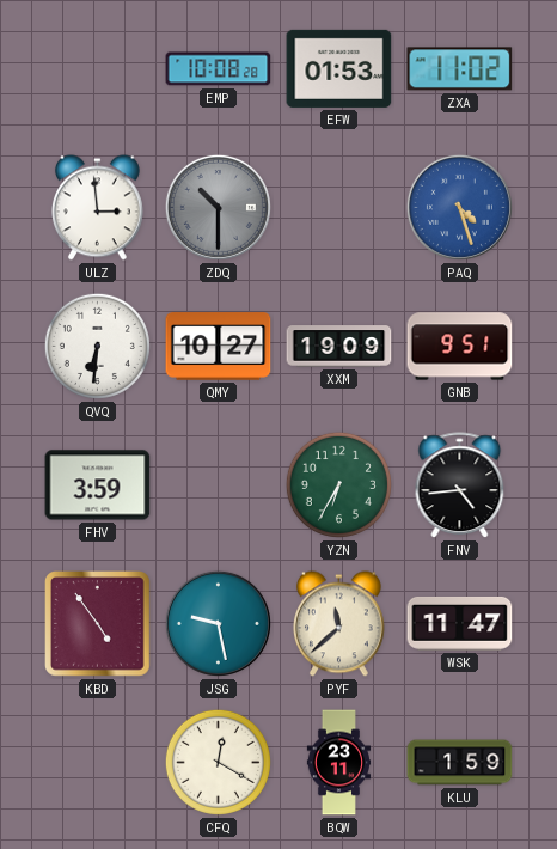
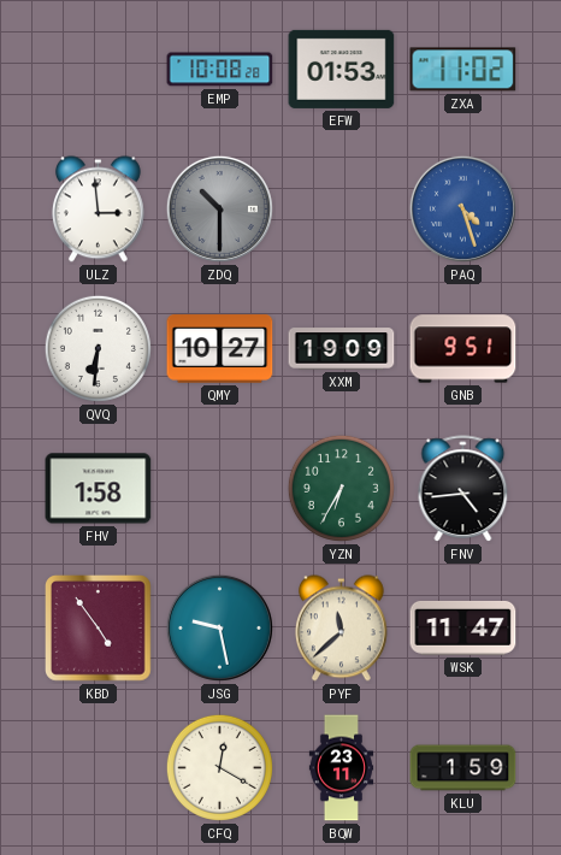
FHV: 3:59 -> 1:58 (99, 489)
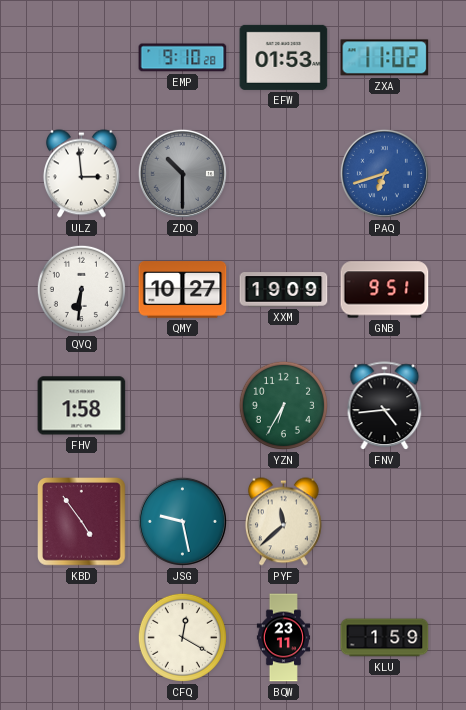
EMP: 10:08 -> 9:10 (183, 58)
PAQ: 4:27 -> 6:42 (384, 173)
WSK: 11:47 -> none (463, 627)
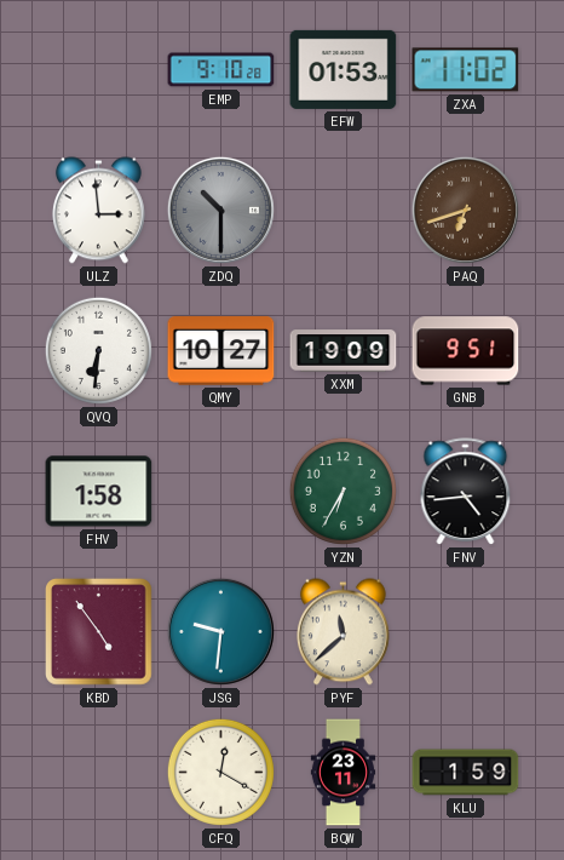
PAQ dial: blue -> brown (465, 210)
JSG: 9:28 -> 9:31 (220, 631)
